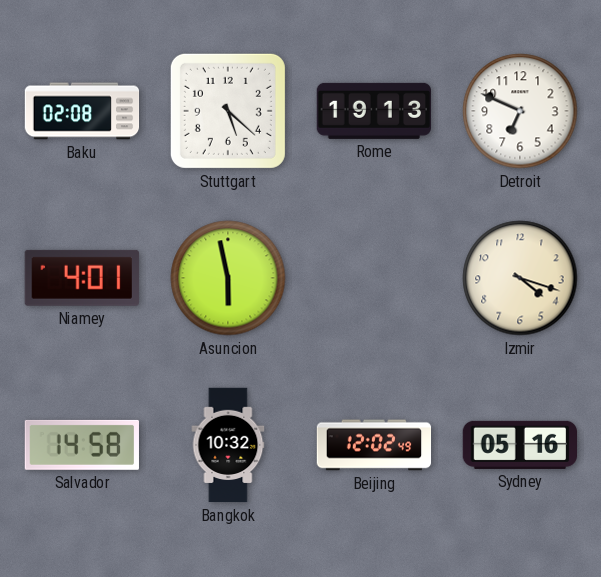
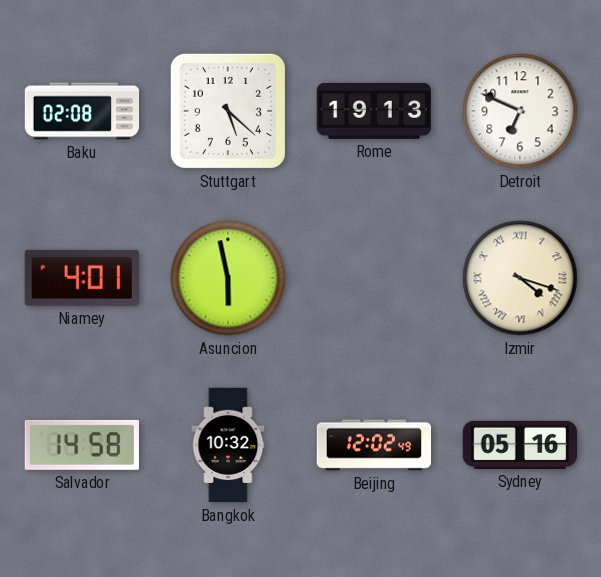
Izmir numerals: Arabic -> Roman (520, 278)
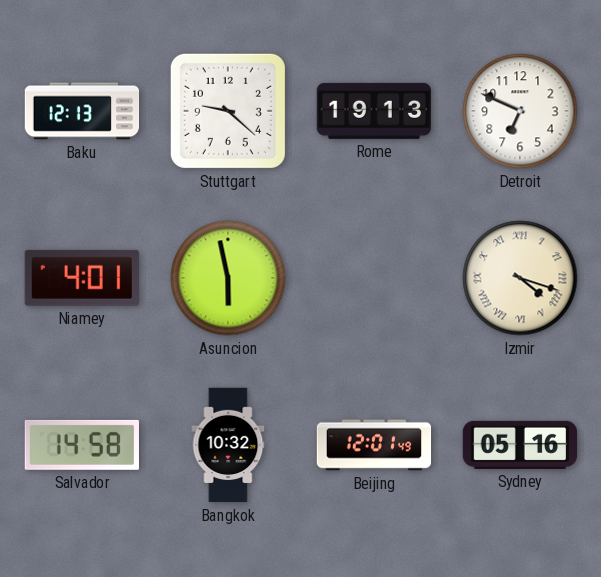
Baku: 02:08 -> 12:13 (82, 111)
Stuttgart: 5:22 -> 9:22 (228, 111)
Beijing: 12:02 -> 12:01 (374, 445)
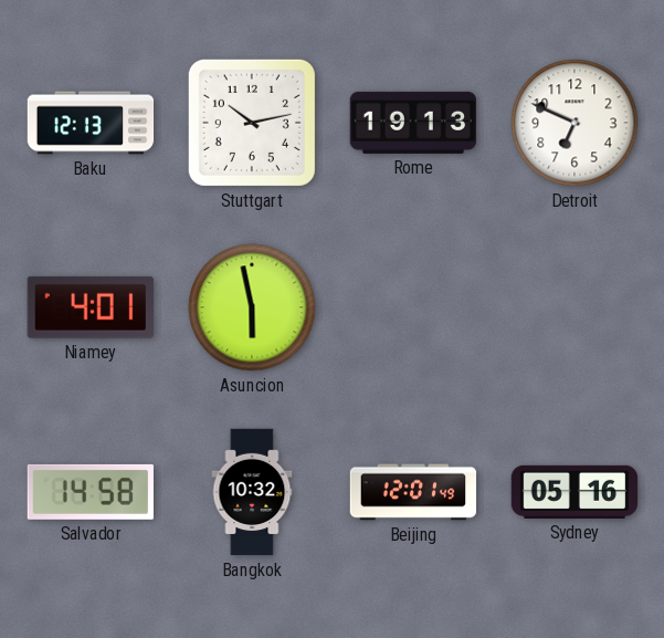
Stuttgart: 9:22 -> 10:13 (252, 123)
Izmir: 4:18 -> none (520, 278)
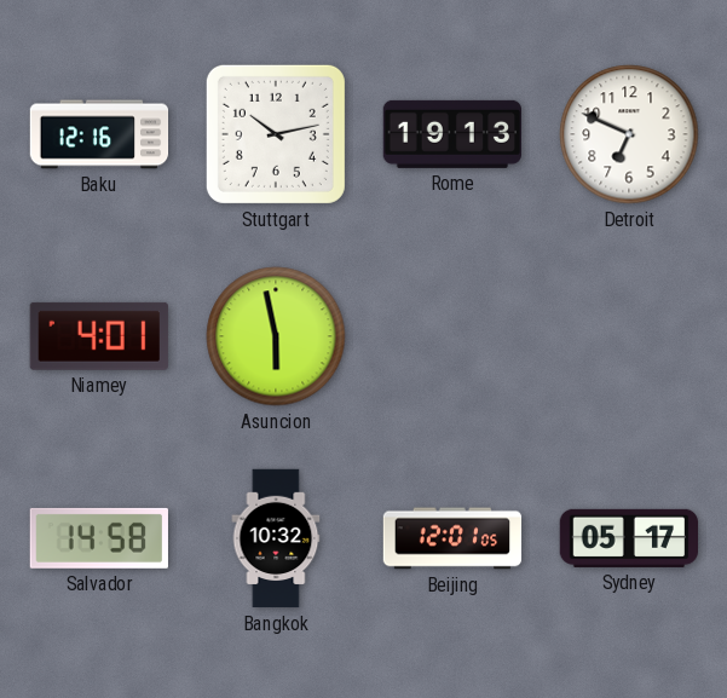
Baku: 12:13 -> 12:16 (99, 134)
Beijing: 12:01:49 -> 12:01:05 (452, 538)
Sydney: 05:16 -> 05:17 (629, 538)
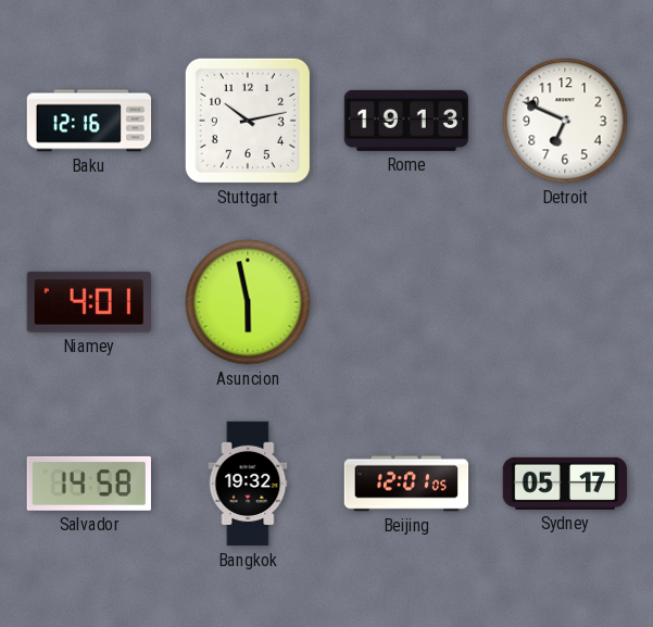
Bangkok: 10:32 -> 19:32 (248, 484)
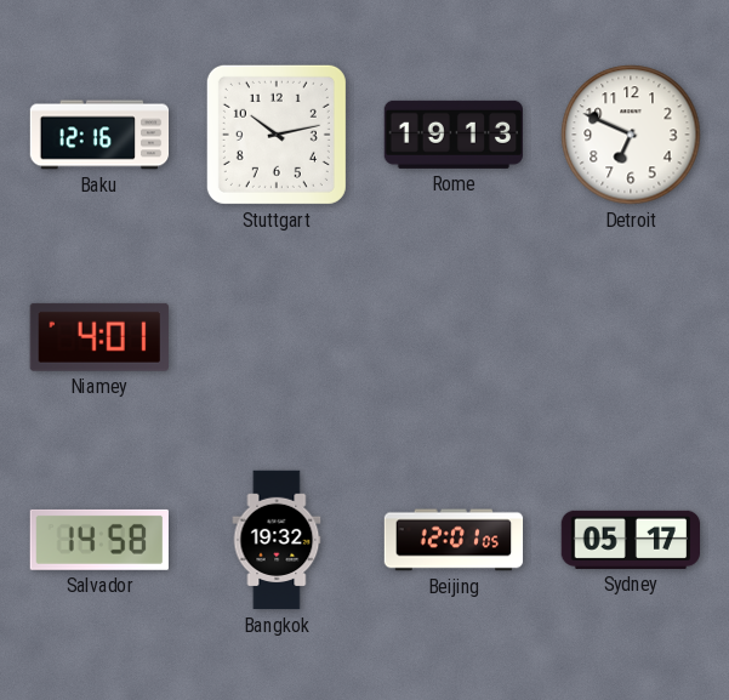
Asuncion: 5:58 -> none (248, 302)
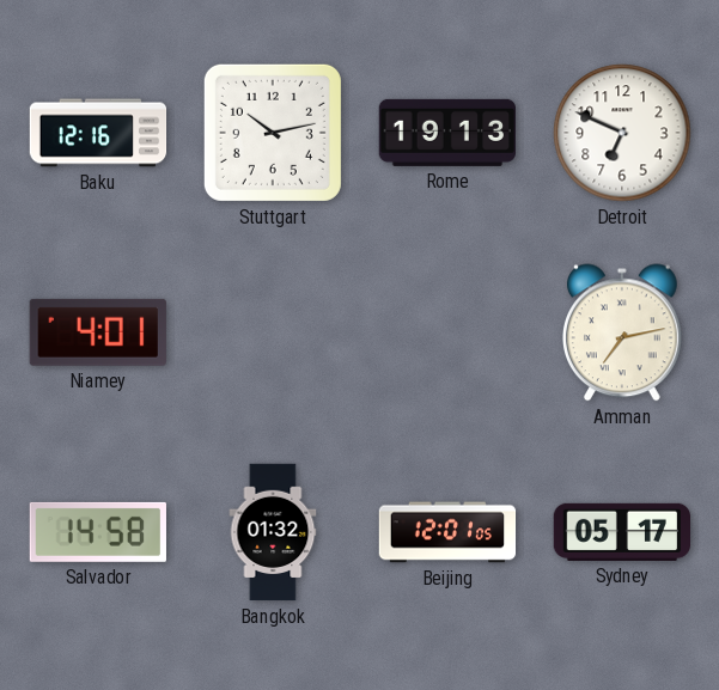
Amman: none -> 7:13 (622, 332)
Bangkok: 19:32 -> 01:32 (273, 532)
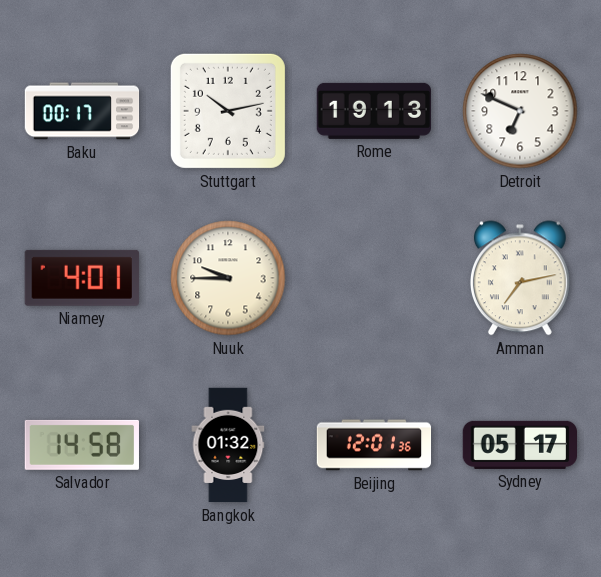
Baku: 12:16 -> 00:17 (82, 111)
Nuuk: none -> 9:45 (228, 278)
Beijing: 12:01:05 -> 12:01:36 (374, 445)
